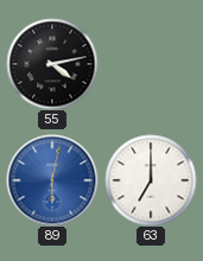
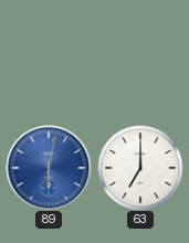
55: 4:13 -> none (52, 64)
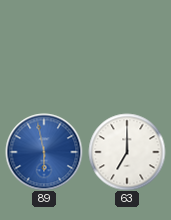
89: 6:02 -> 5:58 (44, 152)
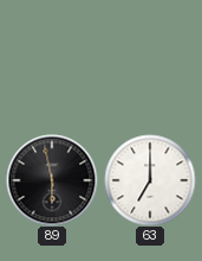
89 dial: blue -> black (52, 180)
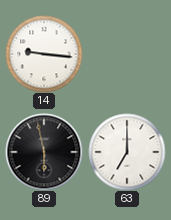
14: none -> 9:16 (44, 54)
